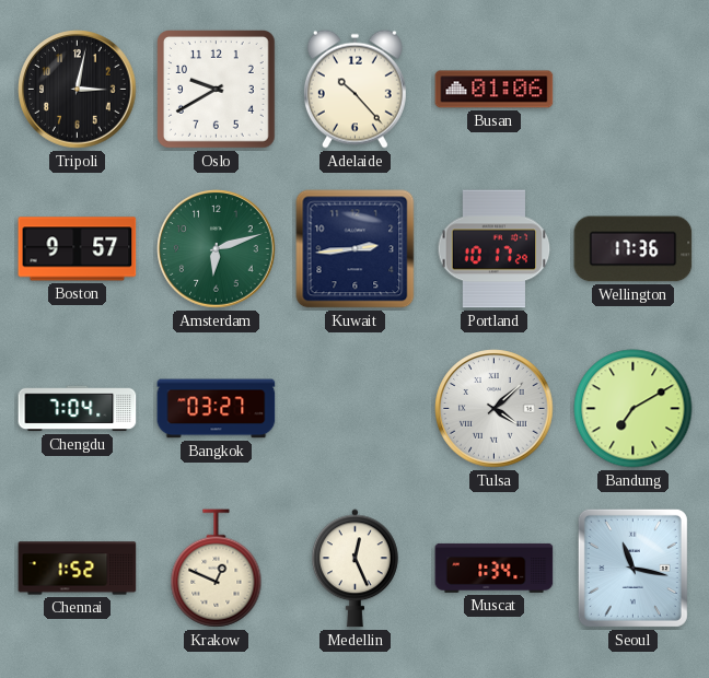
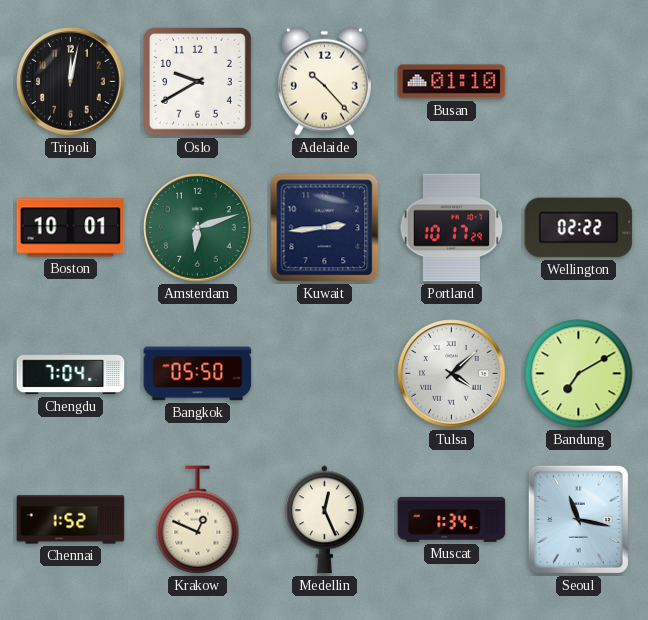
Tripoli: 3:02 -> 12:02 (71, 82)
Busan: 01:06 -> 01:10 (452, 82)
Boston: 9:57 -> 10:01 (71, 228)
Wellington: 17:36 -> 02:22 (579, 228)
Bangkok: 03:27 -> 05:50 (198, 374)
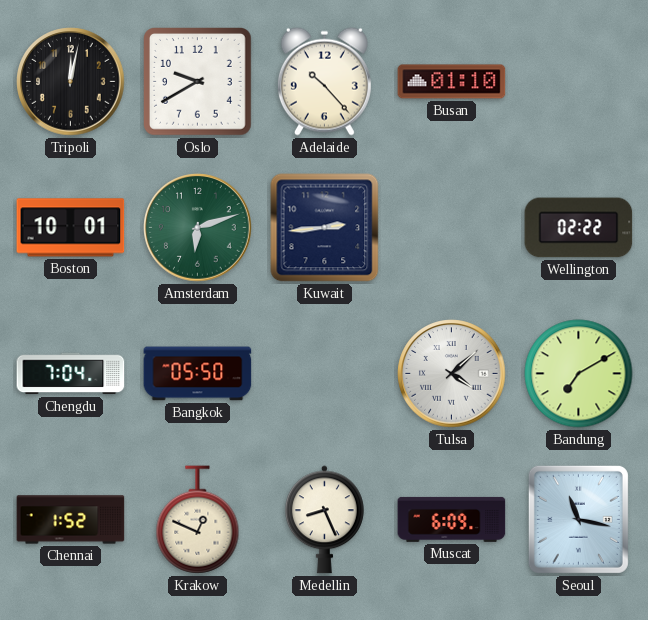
Portland: 10:17 -> none (452, 228)
Medellin: 12:26 -> 8:26 (324, 520)
Muscat: 1:34 -> 6:09 (452, 519)
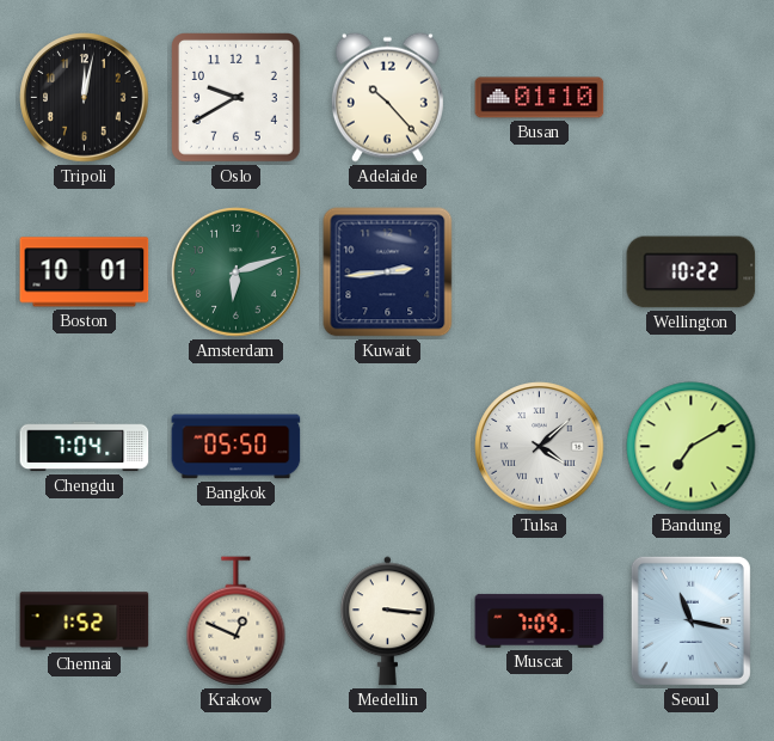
Wellington: 02:22 -> 10:22 (692, 272)
Medellin: 8:26 -> 3:16 (387, 621)
Muscat: 6:09 -> 7:09 (540, 620)
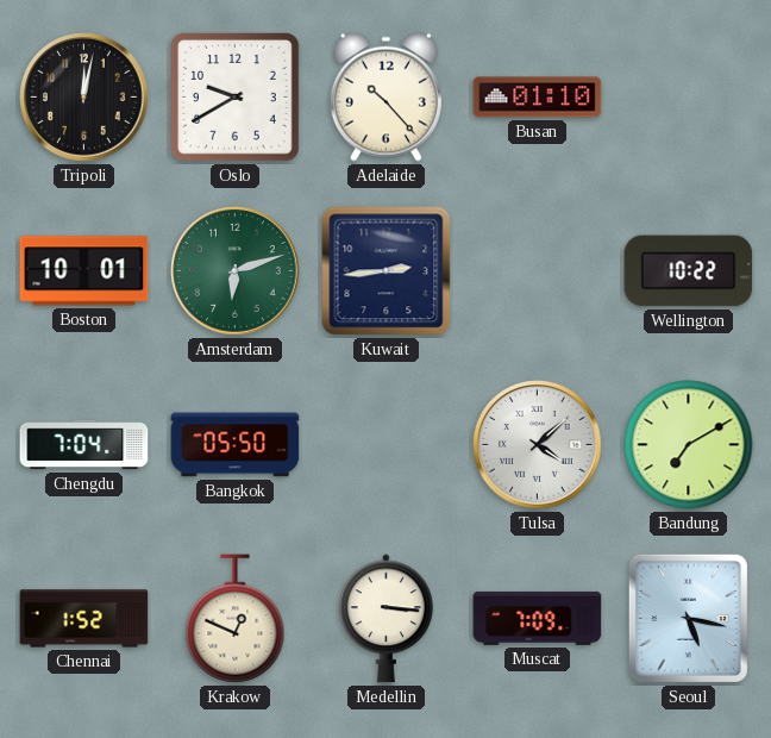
Seoul: 11:17 -> 5:17 (688, 618)
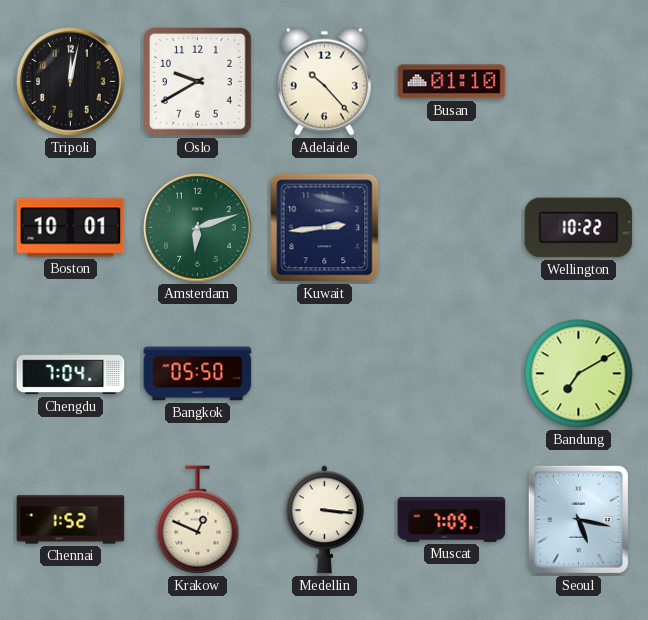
Tulsa: 4:08 -> none (538, 445)
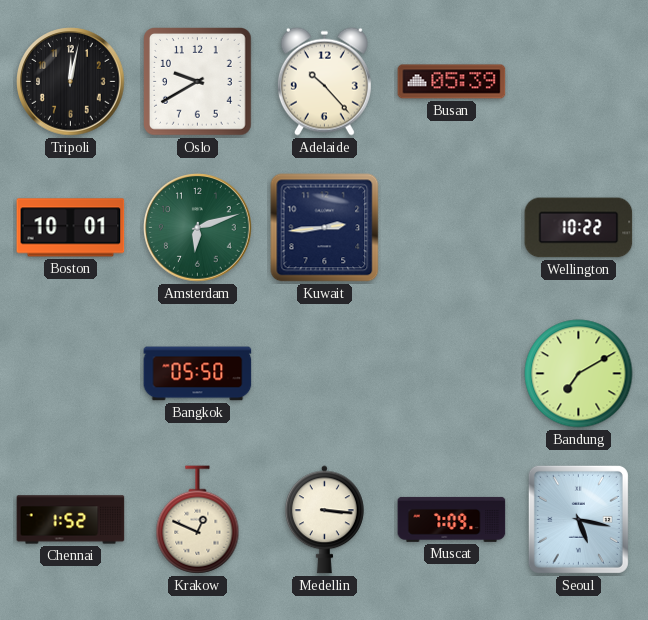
Busan: 01:10 -> 05:39 (452, 82)
Chengdu: 7:04 -> none (71, 374)
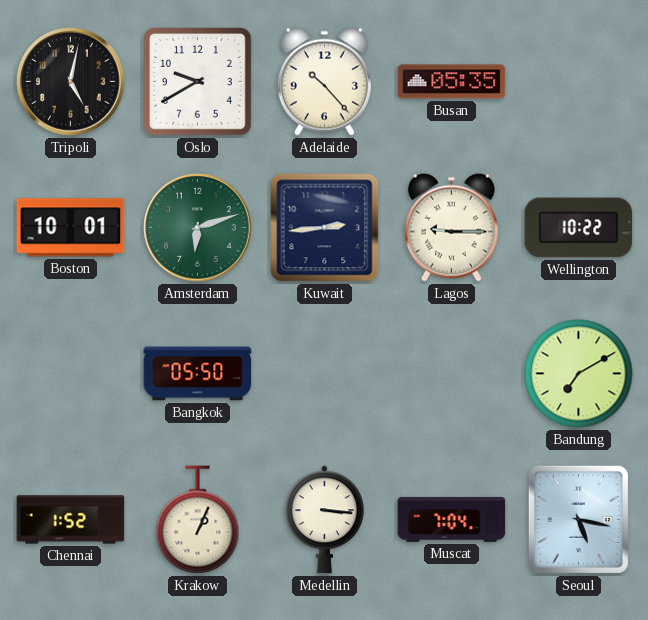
Tripoli: 12:02 -> 5:02 (71, 82)
Busan: 05:39 -> 05:35 (452, 82)
Lagos: none -> 9:15 (451, 227)
Krakow: 12:49 -> 1:04 (198, 520)
Muscat: 7:09 -> 7:04 (452, 519)
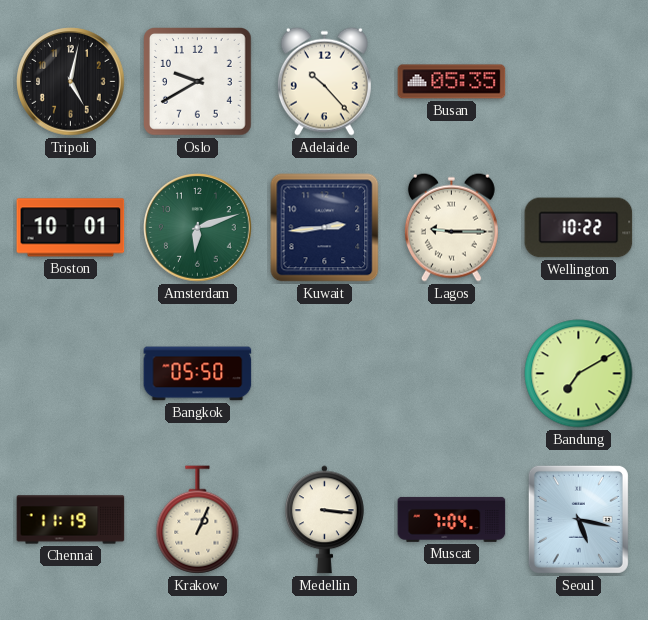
Chennai: 1:52 -> 11:19 (71, 520)
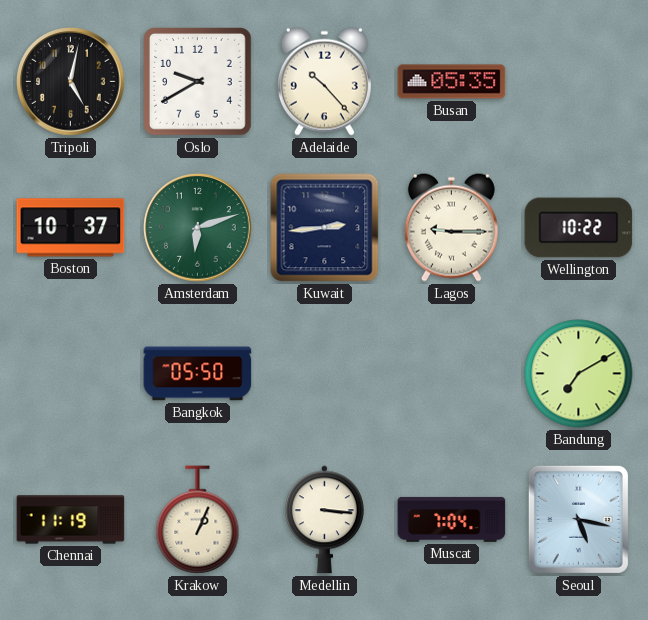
Boston: 10:01 -> 10:37 (71, 228)
